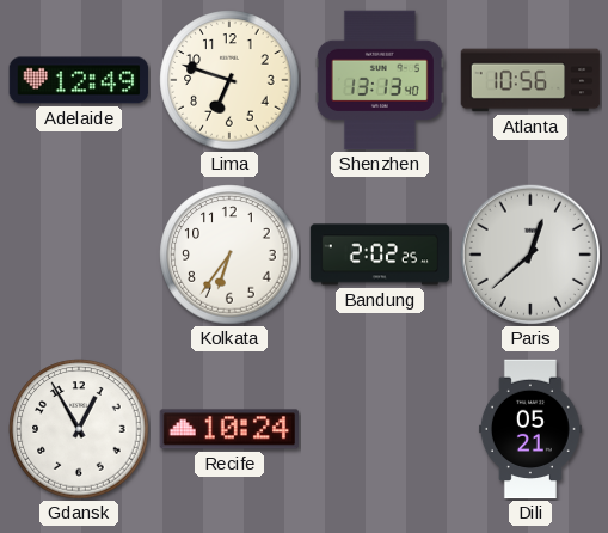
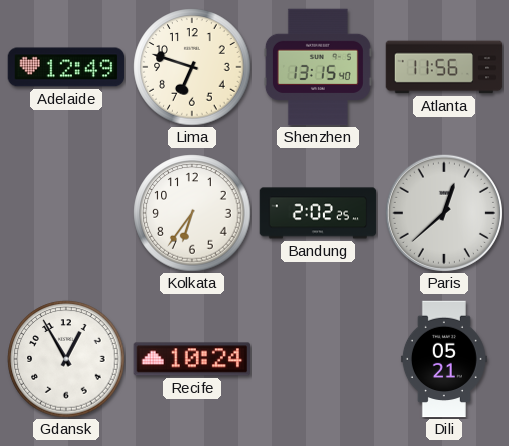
Shenzhen: 13:13 -> 13:15 (318, 67)
Atlanta: 10:56 -> 11:56 (444, 67)
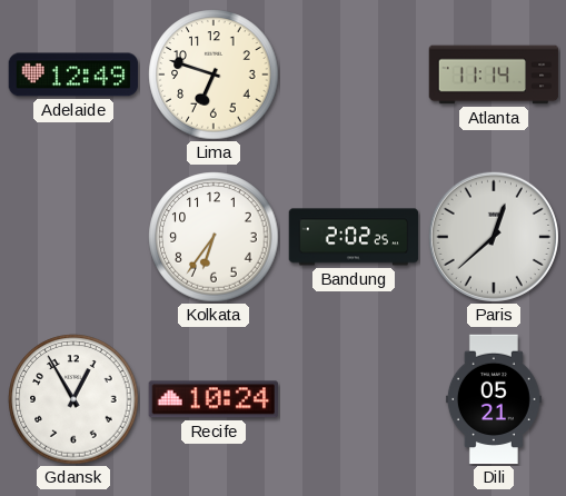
Shenzhen: 13:15 -> none (318, 67)
Atlanta: 11:56 -> 11:14 (494, 75)
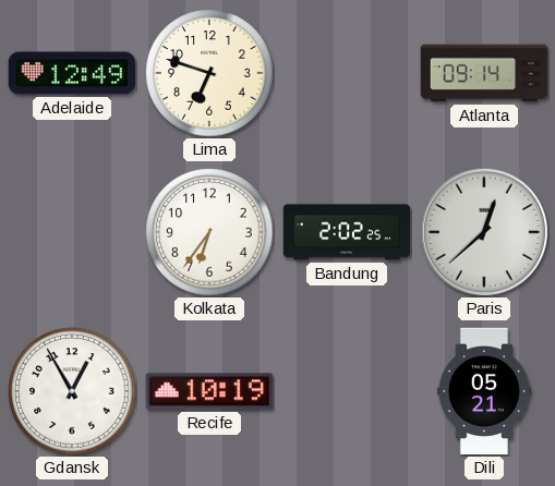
Atlanta: 11:14 -> 09:14 (484, 73)
Recife: 10:24 -> 10:19 (208, 391)
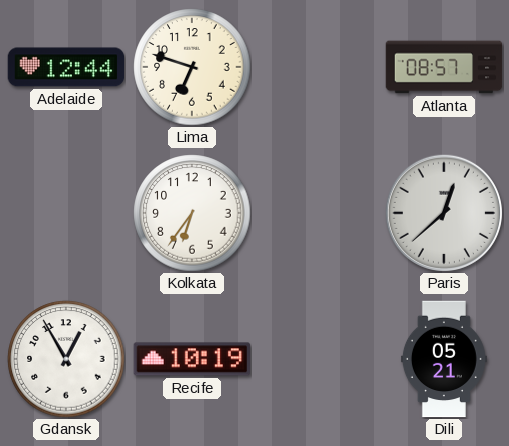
Adelaide: 12:49 -> 12:44 (66, 67)
Atlanta: 09:14 -> 08:57 (444, 67)
Bandung: 2:02 -> none (347, 232)
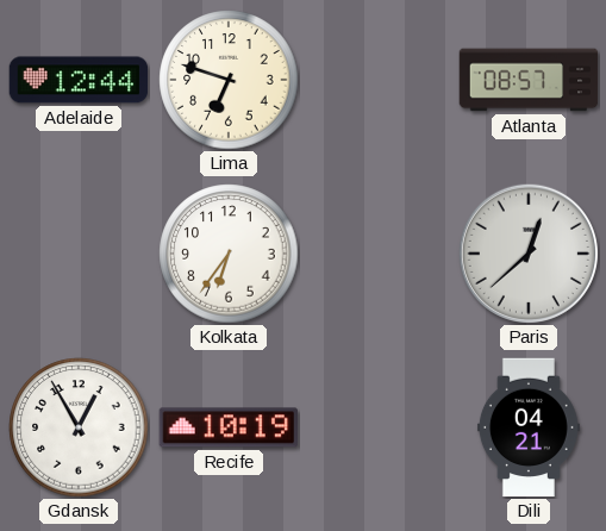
Dili: 05:21 -> 04:21 (529, 427)
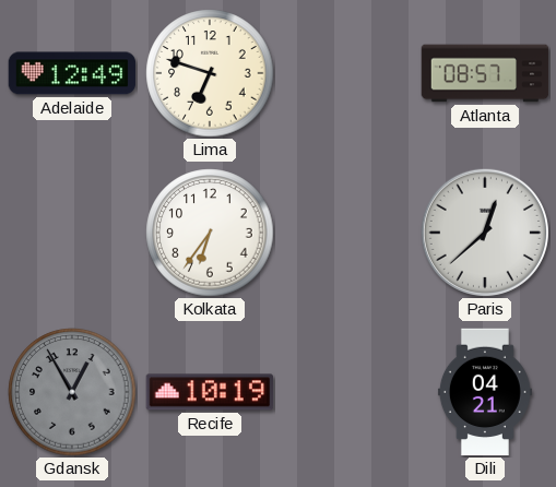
Adelaide: 12:44 -> 12:49 (72, 73)
Gdansk dial: white -> grey (72, 392)
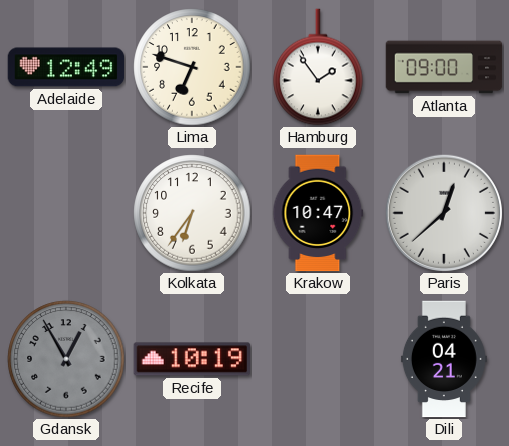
Hamburg: none -> 1:54 (318, 67)
Atlanta: 08:57 -> 09:00 (444, 67)
Krakow: none -> 10:47 (318, 213)
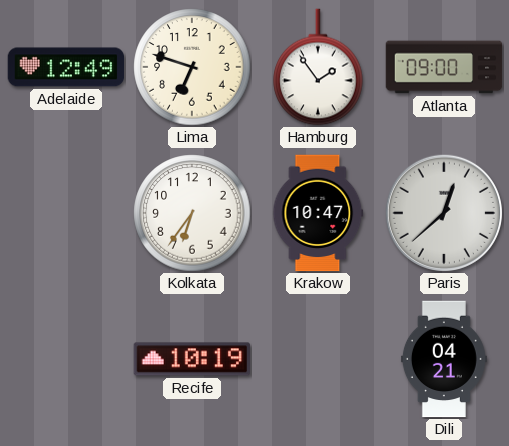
Gdansk: 12:55 -> none (66, 359)
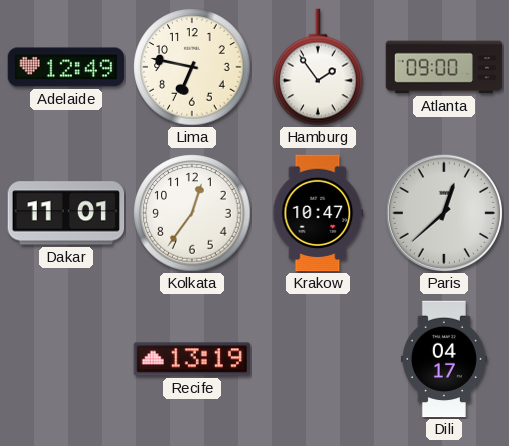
Lima: 6:48 -> 6:47 (192, 67)
Dakar: none -> 11:01 (66, 213)
Kolkata: 6:36 -> 12:36 (192, 213)
Recife: 10:19 -> 13:19 (191, 359)
Dili: 04:21 -> 04:17 (444, 359)
